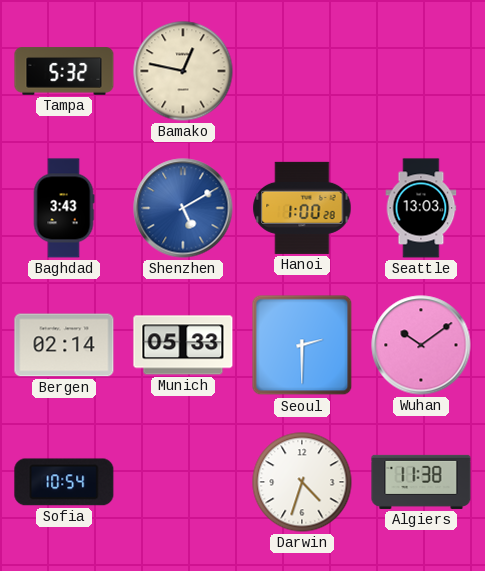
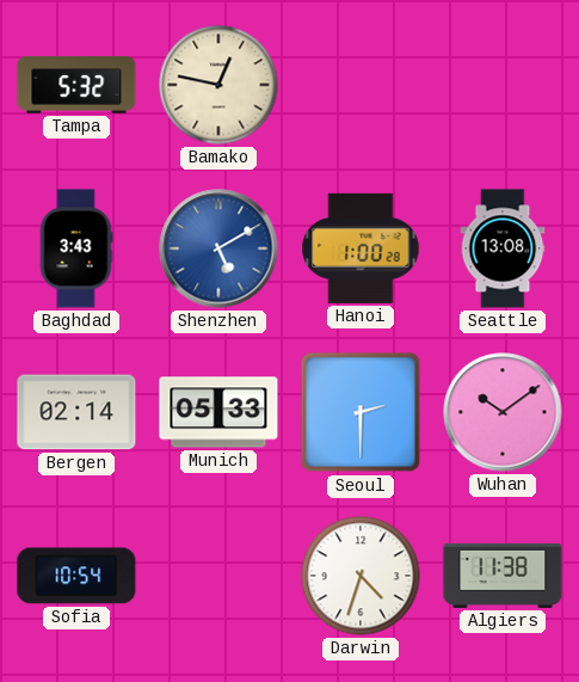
Seattle: 13:03 -> 13:08 (503, 248)
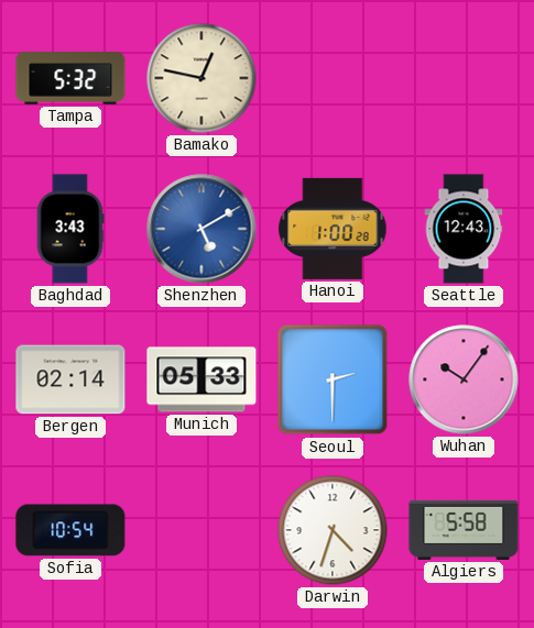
Seattle: 13:08 -> 12:43 (464, 229)
Wuhan: 10:09 -> 10:06 (464, 379)
Algiers: 11:38 -> 5:58 (464, 530)
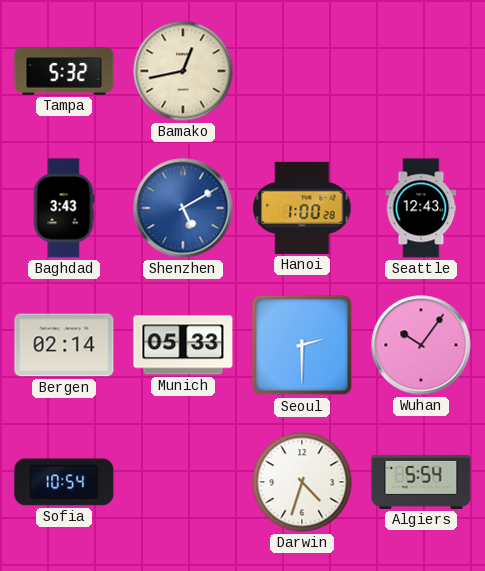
Bamako: 12:47 -> 12:43 (183, 71)
Algiers: 5:58 -> 5:54 (421, 482)
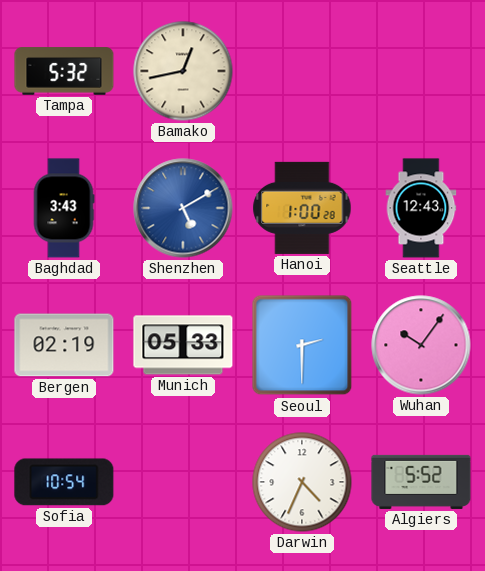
Bergen: 02:14 -> 02:19 (64, 345)
Darwin: 4:33 -> 4:34 (302, 482)
Algiers: 5:54 -> 5:52 (421, 482)
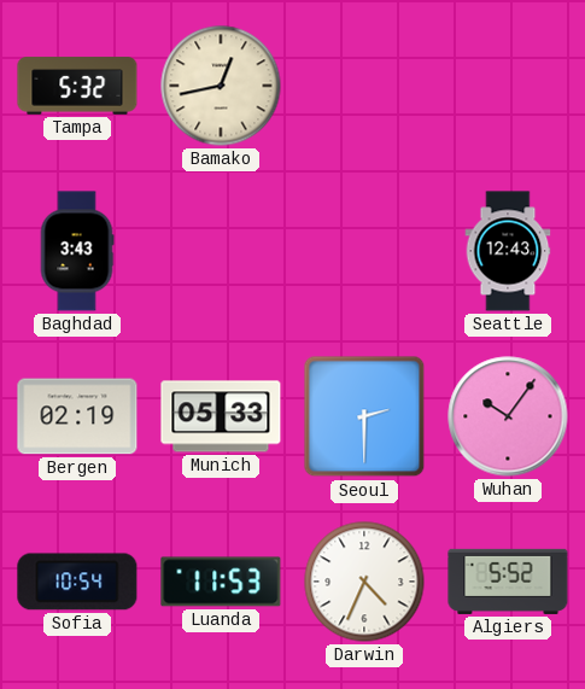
Shenzhen: 5:10 -> none (183, 208)
Hanoi: 1:00 -> none (302, 208)
Luanda: none -> 11:53 (221, 582)
